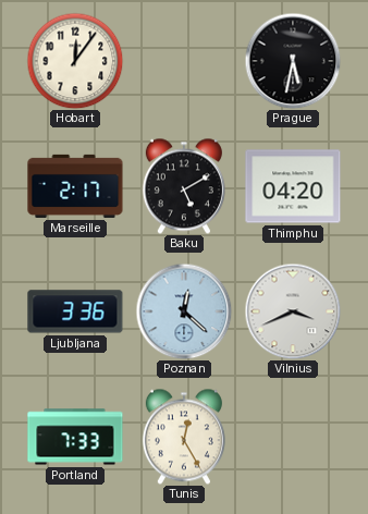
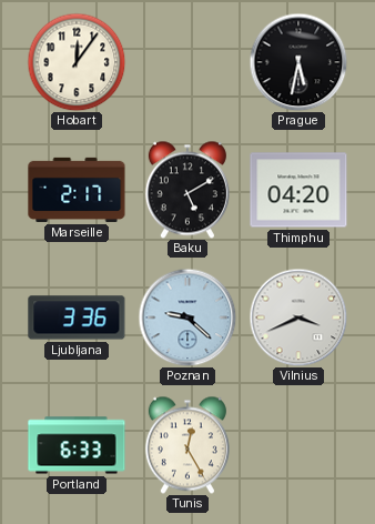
Poznan: 12:22 -> 9:22 (187, 318)
Portland: 7:33 -> 6:33 (77, 445)
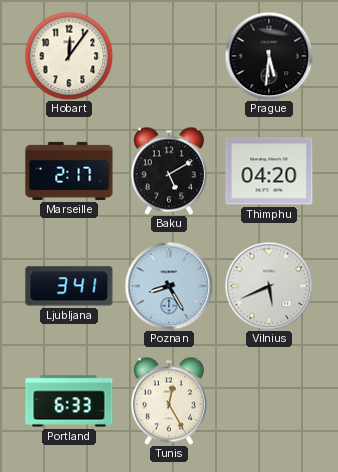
Prague: 5:32 -> 5:31 (269, 56)
Ljubljana: 3:36 -> 3:41 (69, 286)
Poznan: 9:22 -> 8:25 (169, 286)
Vilnius: 3:41 -> 5:41 (269, 286)
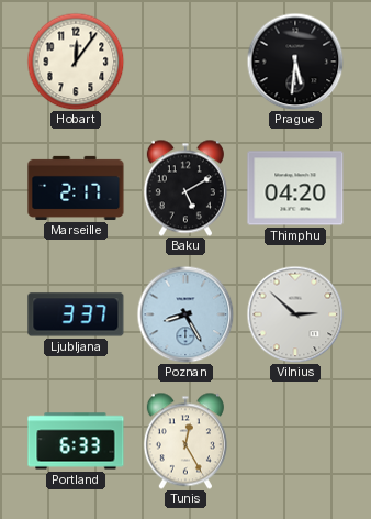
Ljubljana: 3:41 -> 3:37 (76, 314)
Vilnius: 5:41 -> 2:52 (295, 314)
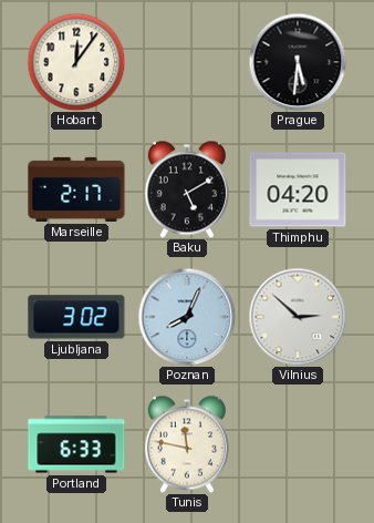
Ljubljana: 3:37 -> 3:02 (76, 317)
Poznan: 8:25 -> 8:04 (187, 317)
Tunis: 12:25 -> 11:47 (187, 444)
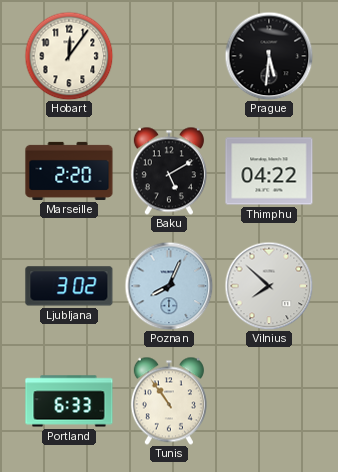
Marseille: 2:17 -> 2:20 (69, 171)
Thimphu: 04:20 -> 04:22 (269, 171)
Vilnius: 2:52 -> 7:52 (269, 286)
Tunis: 11:47 -> 10:54 (169, 401)
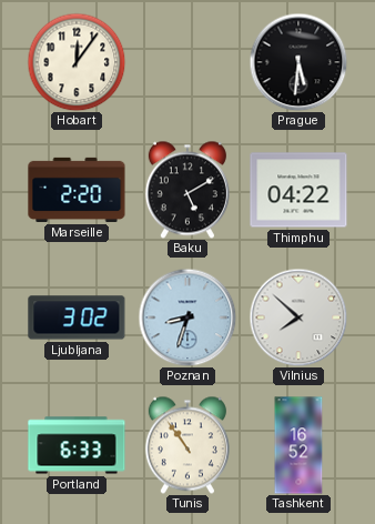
Poznan: 8:04 -> 8:33 (187, 318)
Tashkent: none -> 16:52 (298, 445)
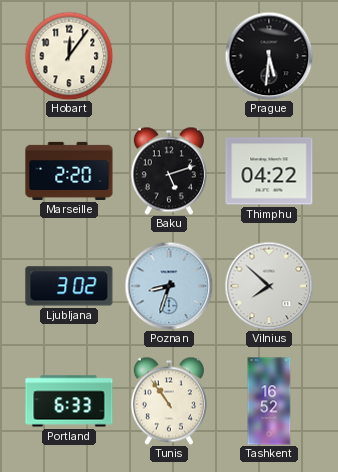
Baku: 5:10 -> 5:12 (169, 171)
